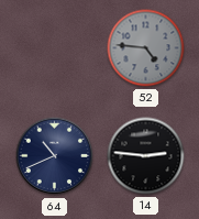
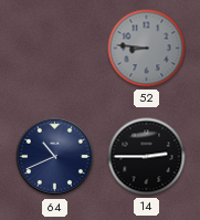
52: 4:46 -> 8:46 (147, 49)
14: 2:46 -> 2:45 (147, 157)
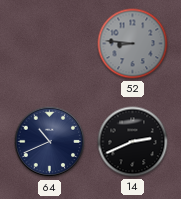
14: 2:45 -> 2:41 (133, 142)
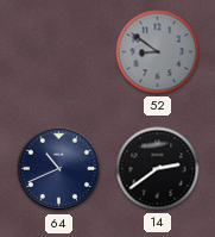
52: 8:46 -> 8:51 (158, 52)
14: 2:41 -> 2:39 (158, 169)
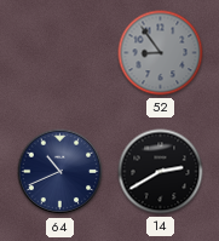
52: 8:51 -> 8:54 (161, 53)
14: 2:39 -> 2:40 (161, 172)
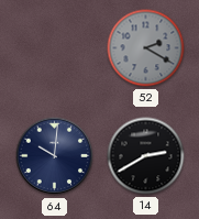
52: 8:54 -> 2:20 (146, 48)
64: 10:41 -> 10:01 (55, 156)
